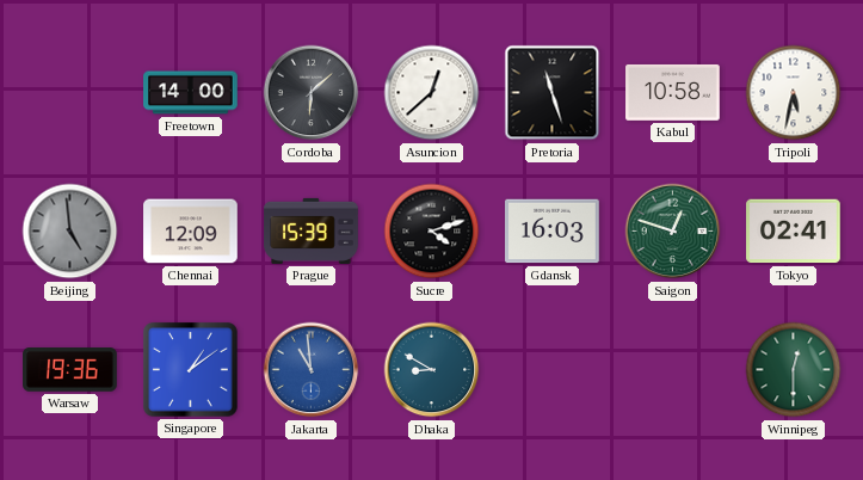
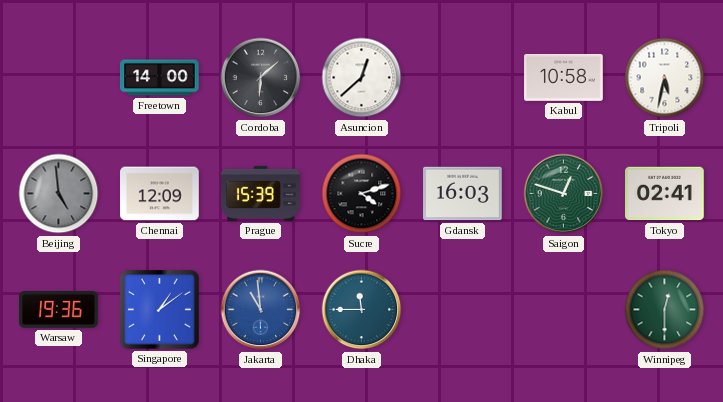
Pretoria: 11:27 -> none (553, 93)
Dhaka: 8:50 -> 11:45 (362, 310)
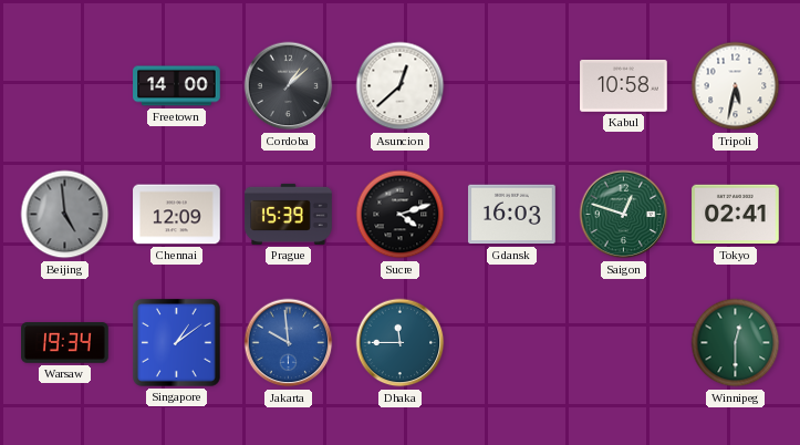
Cordoba: 6:08 -> 1:08 (289, 86)
Warsaw: 19:36 -> 19:34 (65, 343)
Jakarta: 10:59 -> 9:59 (289, 343)
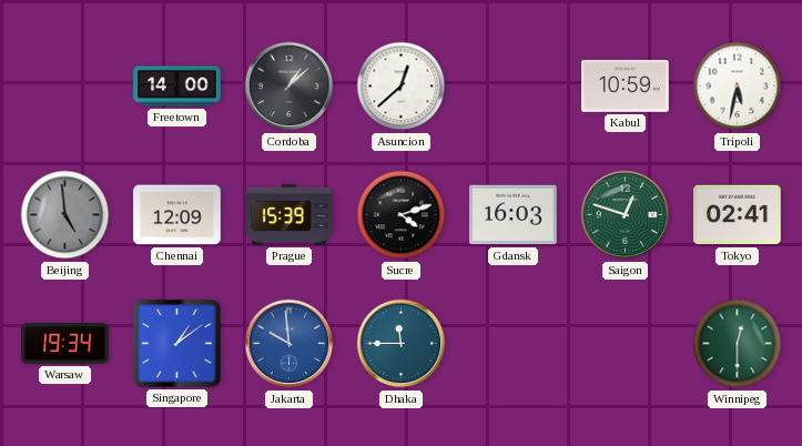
Kabul: 10:58 -> 10:59 (626, 85)
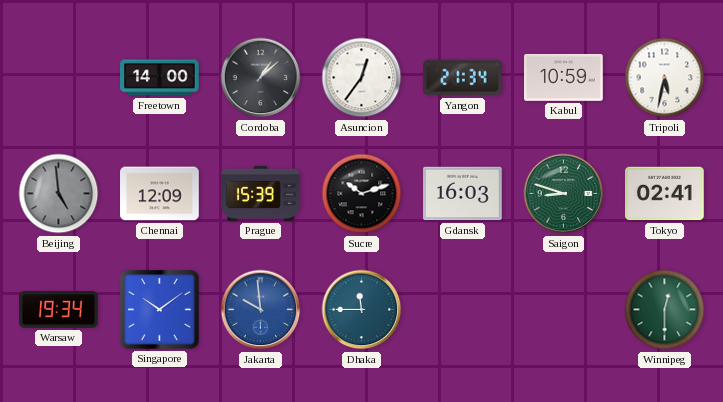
Asuncion: 12:38 -> 12:36 (362, 78)
Yangon: none -> 21:34 (463, 78)
Sucre: 4:12 -> 10:12 (362, 194)
Saigon: 12:48 -> 8:48 (564, 194)
Singapore: 1:09 -> 10:09 (160, 310)
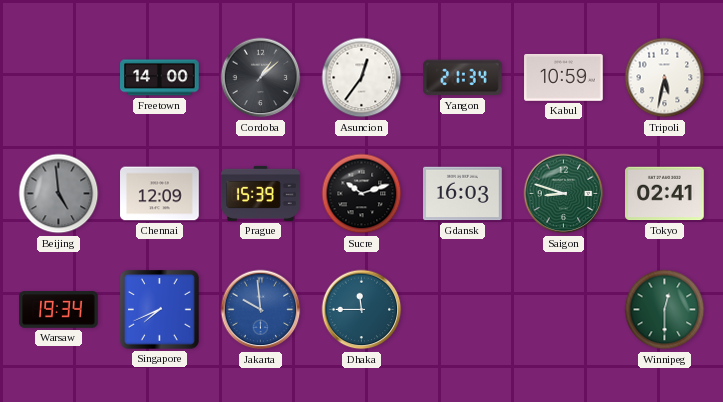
Singapore: 10:09 -> 7:41 (160, 310)
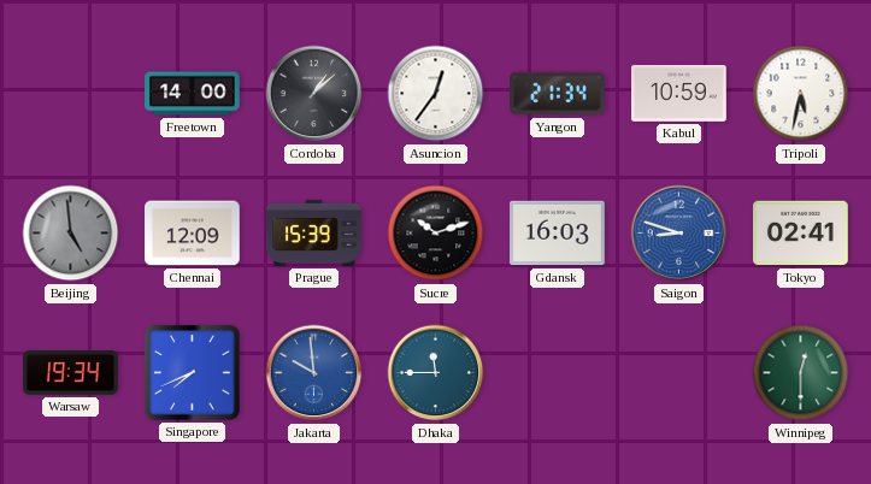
Saigon dial: green -> blue (679, 234)
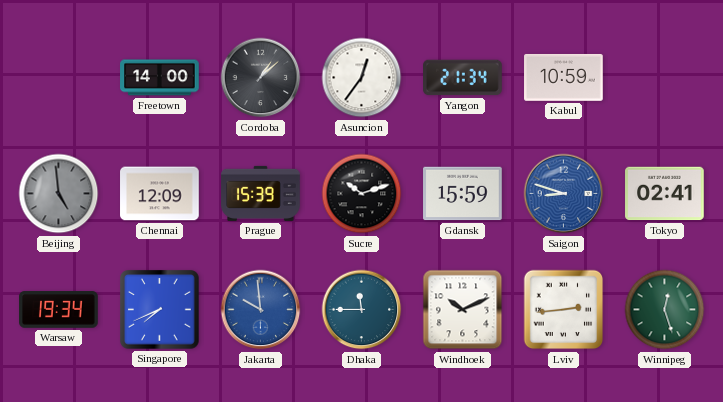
Tripoli: 5:32 -> none (801, 94)
Gdansk: 16:03 -> 15:59 (463, 194)
Windhoek: none -> 10:11 (463, 310)
Lviv: none -> 2:44 (564, 310)
Winnipeg: 12:30 -> 12:27 (665, 310)
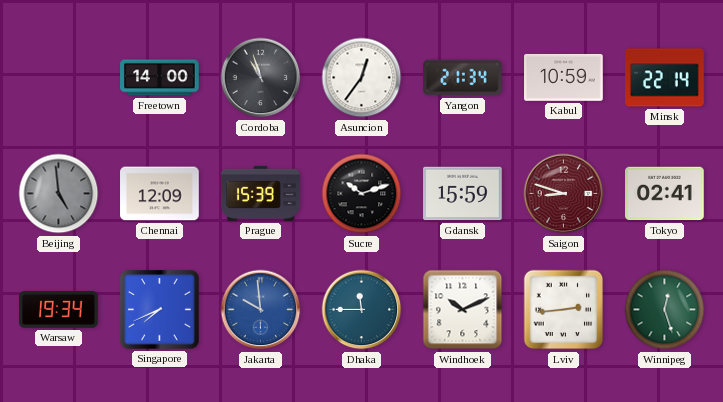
Cordoba: 1:08 -> 10:57 (261, 78)
Minsk: none -> 22:14 (665, 78)
Saigon dial: blue -> burgundy (564, 194)
